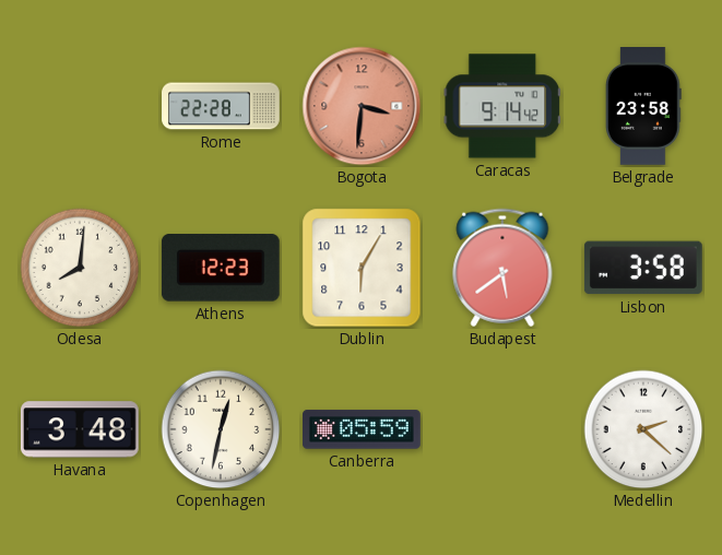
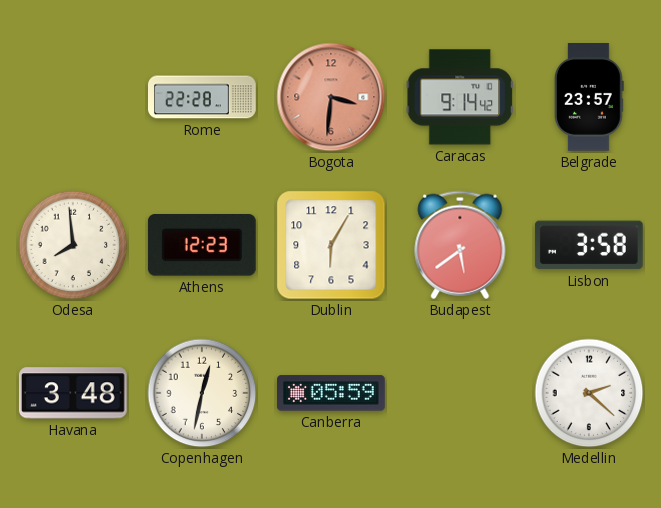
Belgrade: 23:58 -> 23:57 (589, 98)
Odesa: 8:01 -> 7:59 (73, 245)
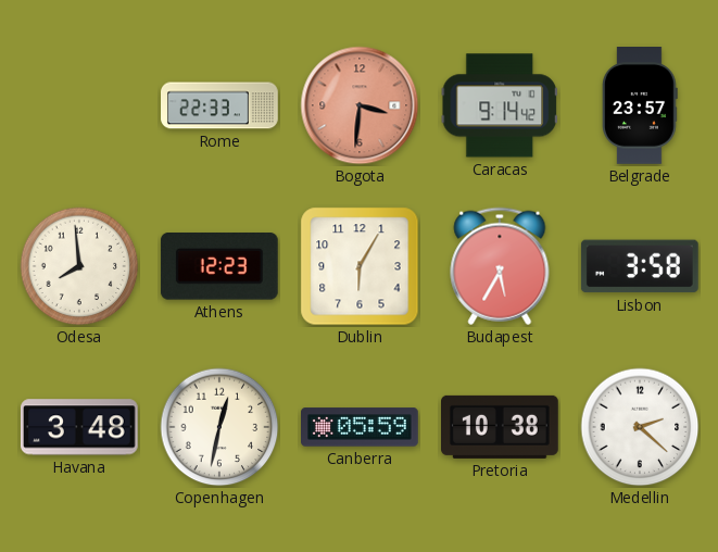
Rome: 22:28 -> 22:33 (219, 105)
Budapest: 5:39 -> 5:35 (500, 266)
Pretoria: none -> 10:38 (501, 427)
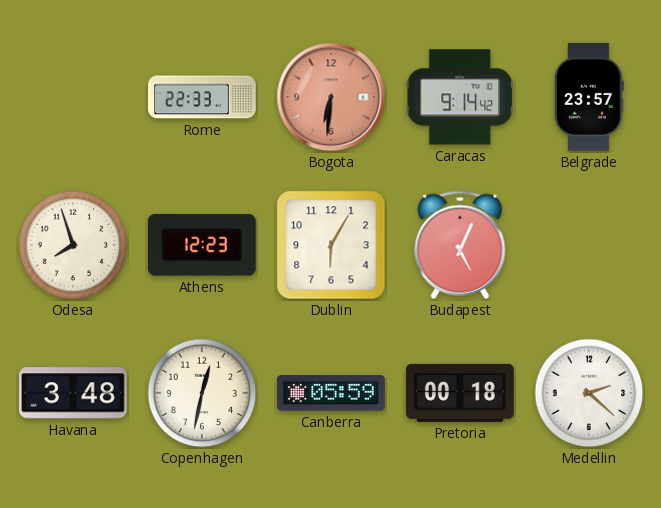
Bogota: 3:31 -> 6:31 (331, 97)
Odesa: 7:59 -> 7:57 (73, 245)
Budapest: 5:35 -> 5:04 (460, 245)
Lisbon: 3:58 -> none (640, 266)
Pretoria: 10:38 -> 00:18 (461, 393)
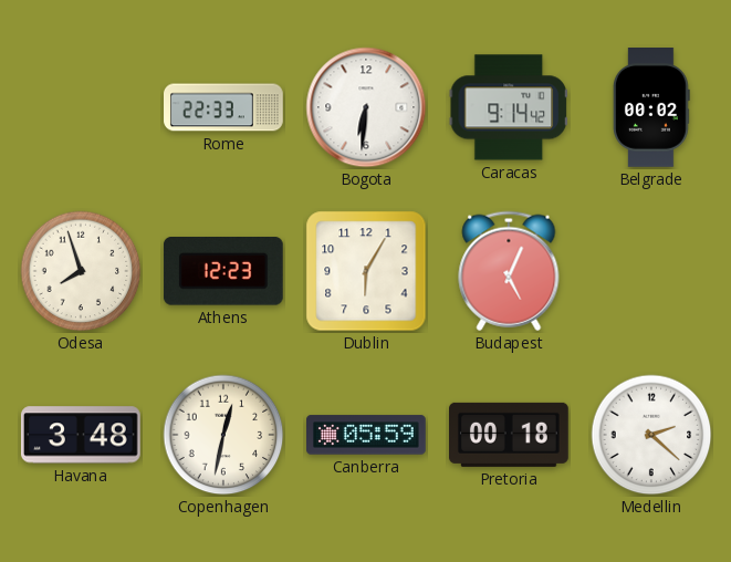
Bogota dial: salmon -> white (366, 107)
Belgrade: 23:57 -> 00:02 (651, 108)
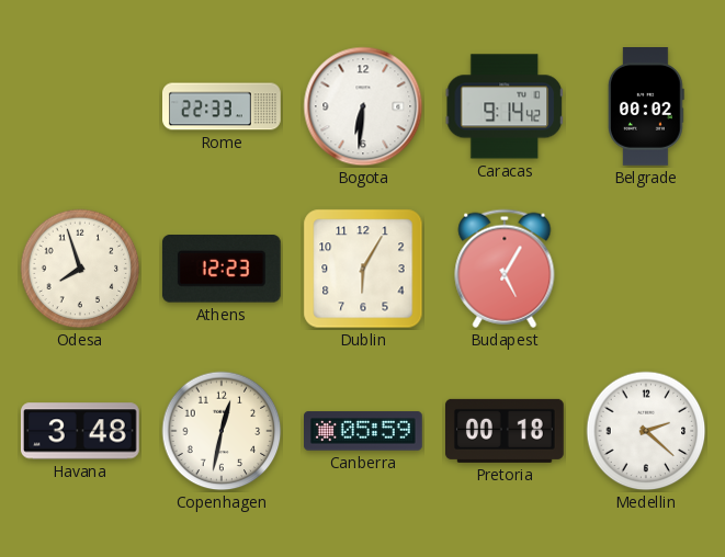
Budapest: 5:04 -> 5:05 (505, 269)
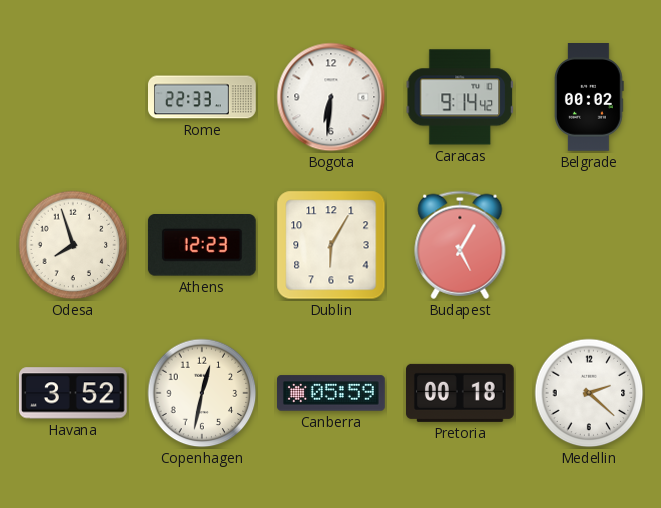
Havana: 3:48 -> 3:52 (73, 393)
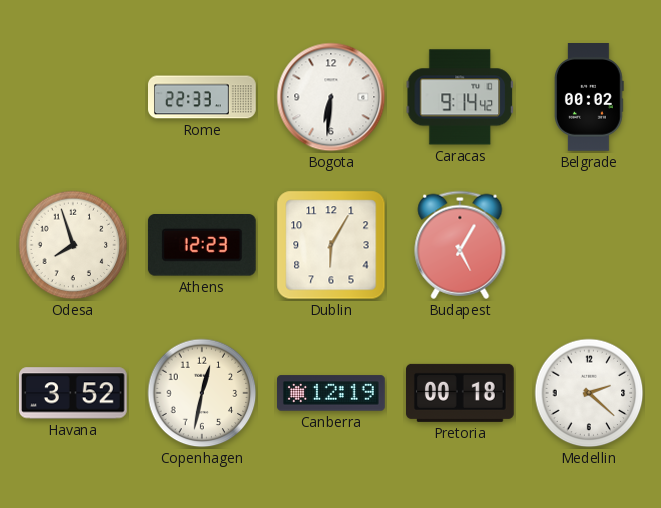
Canberra: 05:59 -> 12:19 (332, 393)
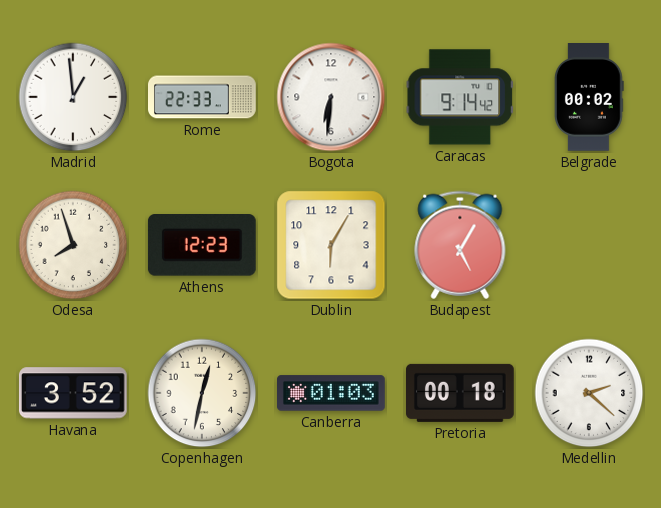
Madrid: none -> 12:59 (73, 97)
Canberra: 12:19 -> 01:03 (332, 393)
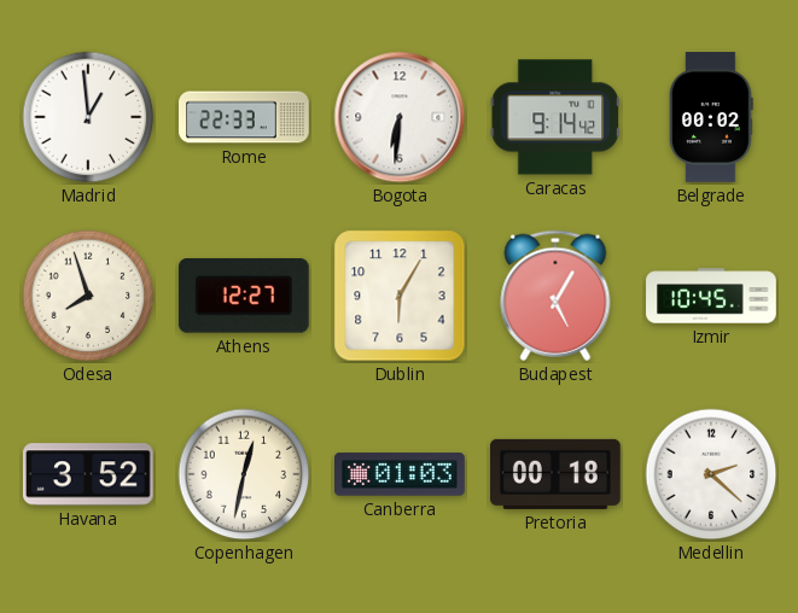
Athens: 12:23 -> 12:27 (244, 297)
Izmir: none -> 10:45 (711, 296)
